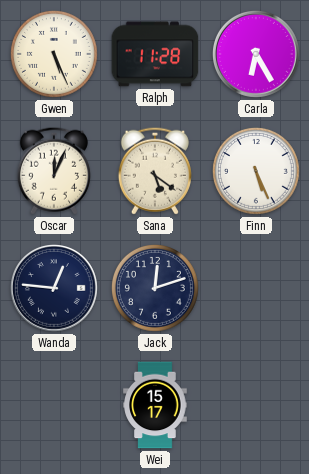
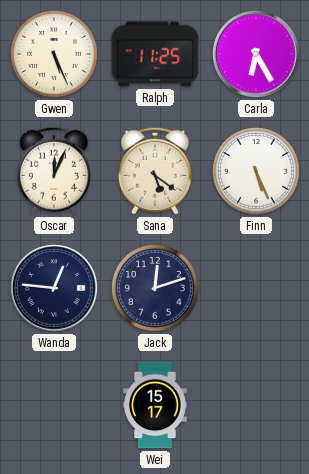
Ralph: 11:28 -> 11:25 (155, 54)
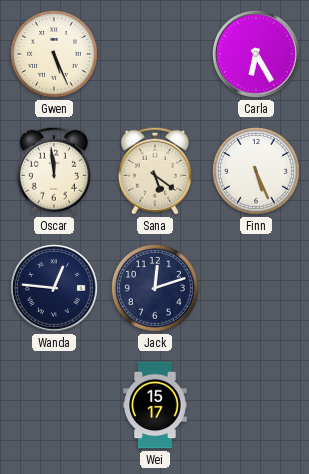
Ralph: 11:25 -> none (155, 54)
Oscar: 12:04 -> 11:59 (54, 171)
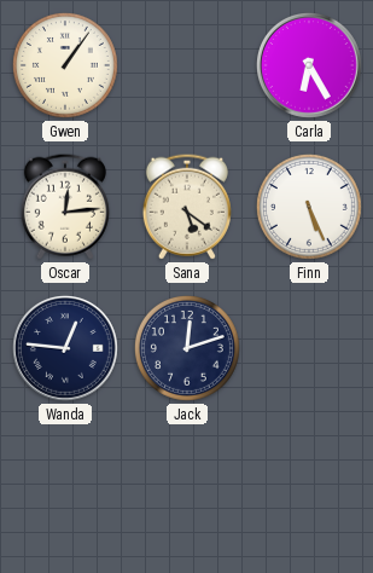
Gwen: 5:26 -> 1:06 (65, 65)
Oscar: 11:59 -> 12:14 (65, 207)
Wei: 15:17 -> none (155, 405)
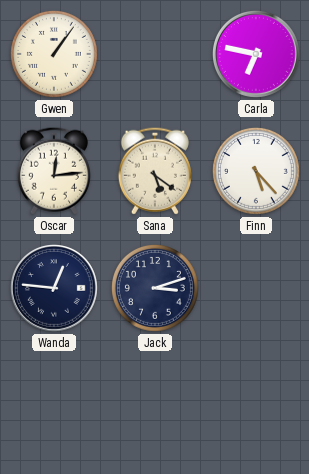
Carla: 6:25 -> 6:47 (257, 55)
Finn: 5:26 -> 5:23 (256, 171)
Jack: 12:12 -> 3:12 (155, 288)
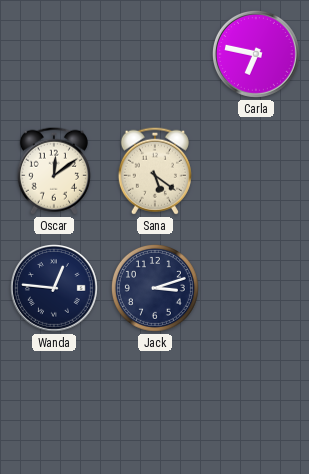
Gwen: 1:06 -> none (54, 54)
Oscar: 12:14 -> 12:09 (54, 171)
Finn: 5:23 -> none (256, 171)
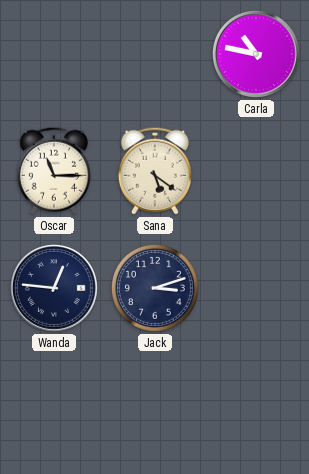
Carla: 6:47 -> 10:47 (257, 55)
Oscar: 12:09 -> 11:15 (54, 171)
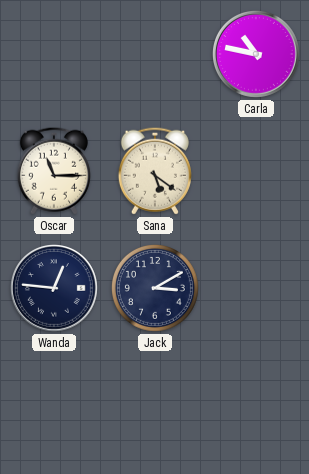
Jack: 3:12 -> 3:10 (155, 288)
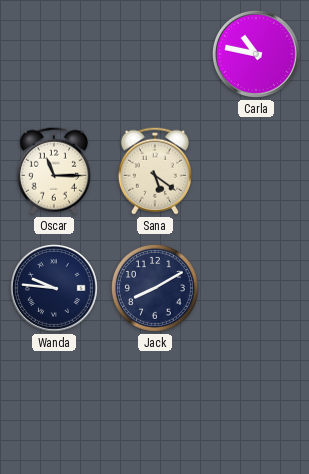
Wanda: 12:46 -> 9:46 (55, 289)
Jack: 3:10 -> 8:10 (155, 288)
